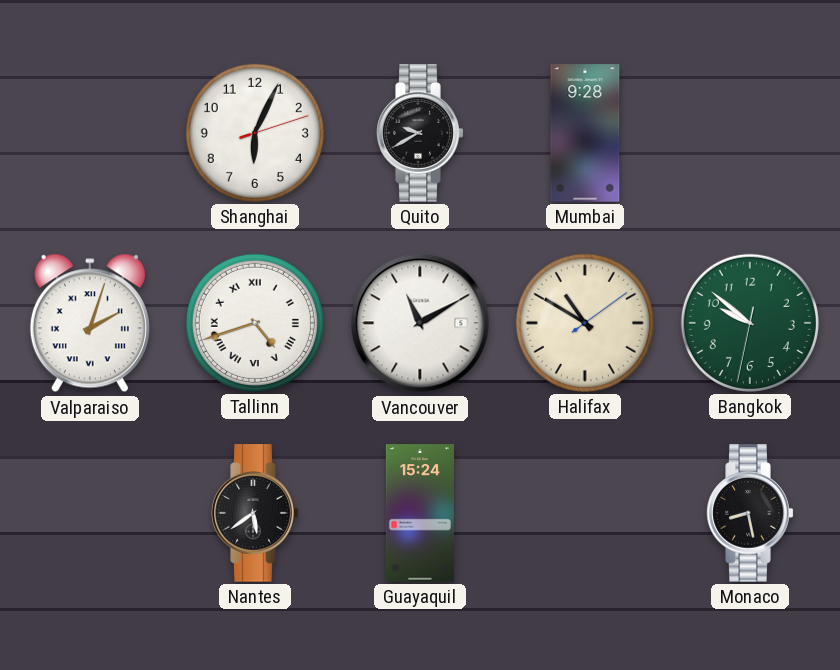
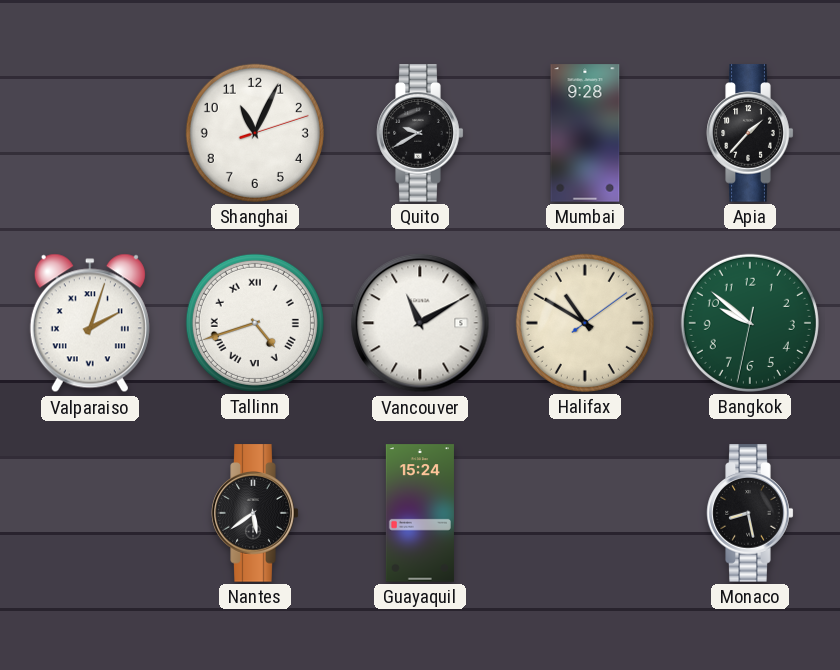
Shanghai: 6:04 -> 11:04 (255, 133)
Apia: none -> 1:37 (750, 133)
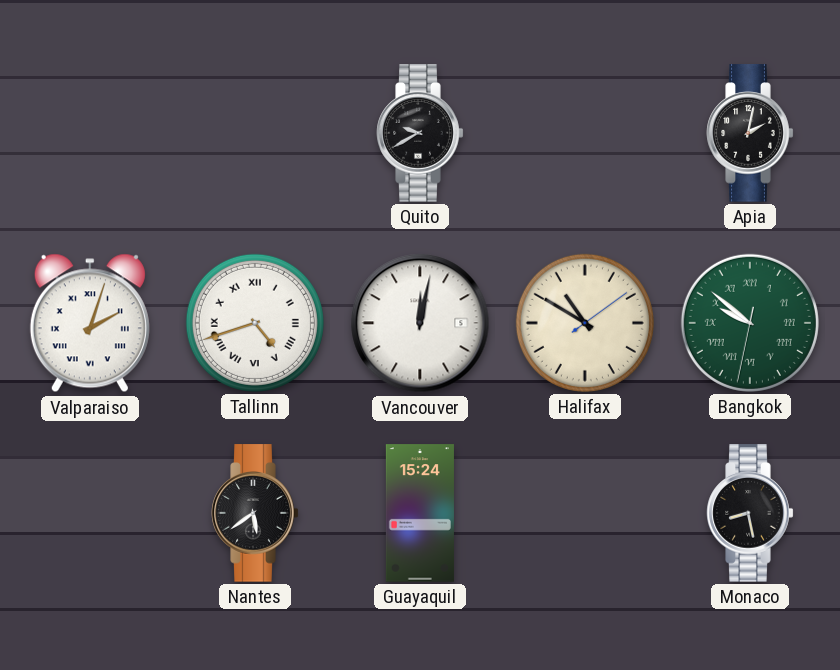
Shanghai: 11:04 -> none (255, 133)
Mumbai: 9:28 -> none (585, 133)
Apia: 1:37 -> 2:02 (750, 133)
Vancouver: 11:10 -> 12:02 (420, 323)
Bangkok numerals: Arabic -> Roman (750, 323)
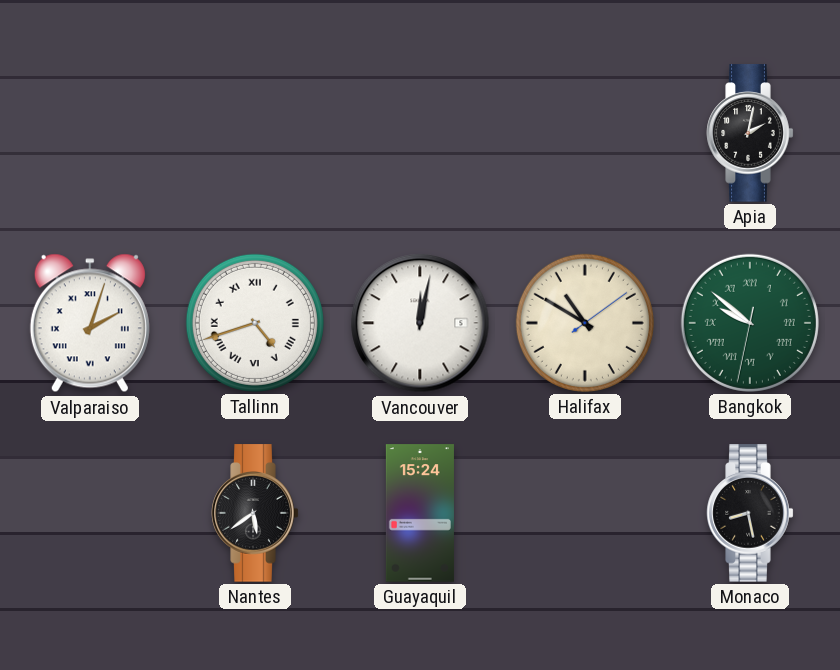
Quito: 9:40 -> none (420, 133)
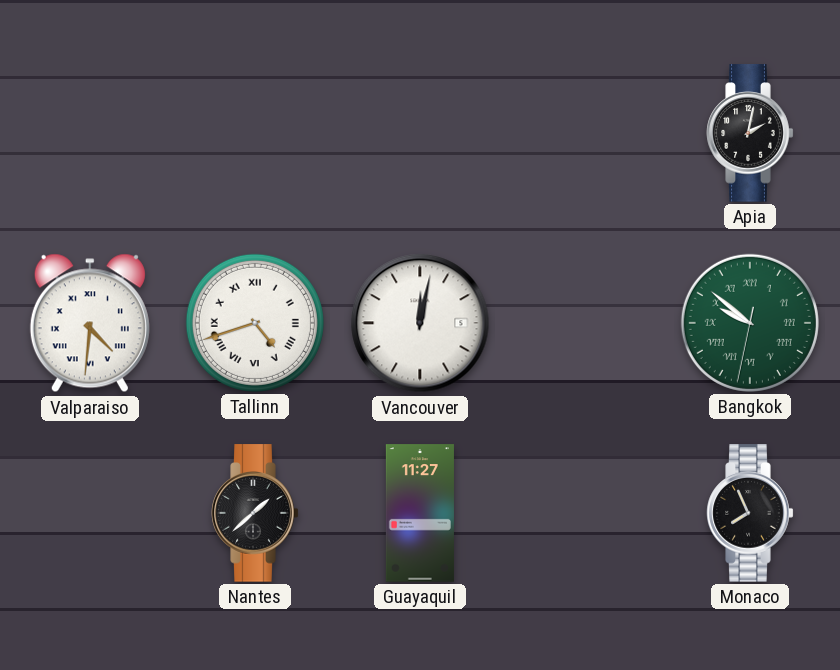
Valparaiso: 2:03 -> 4:31 (90, 323)
Halifax: 10:50 -> none (585, 323)
Nantes: 5:39 -> 1:38 (255, 513)
Guayaquil: 15:24 -> 11:27 (420, 513)
Monaco: 8:28 -> 7:56 (750, 513)
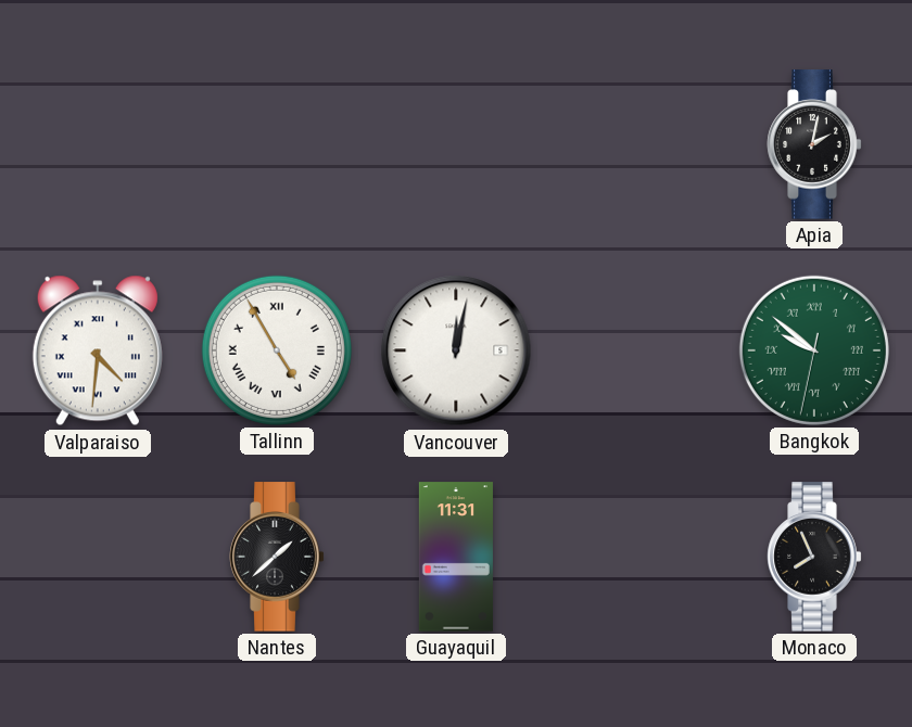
Tallinn: 4:42 -> 4:55 (277, 350)
Guayaquil: 11:27 -> 11:31 (456, 557)
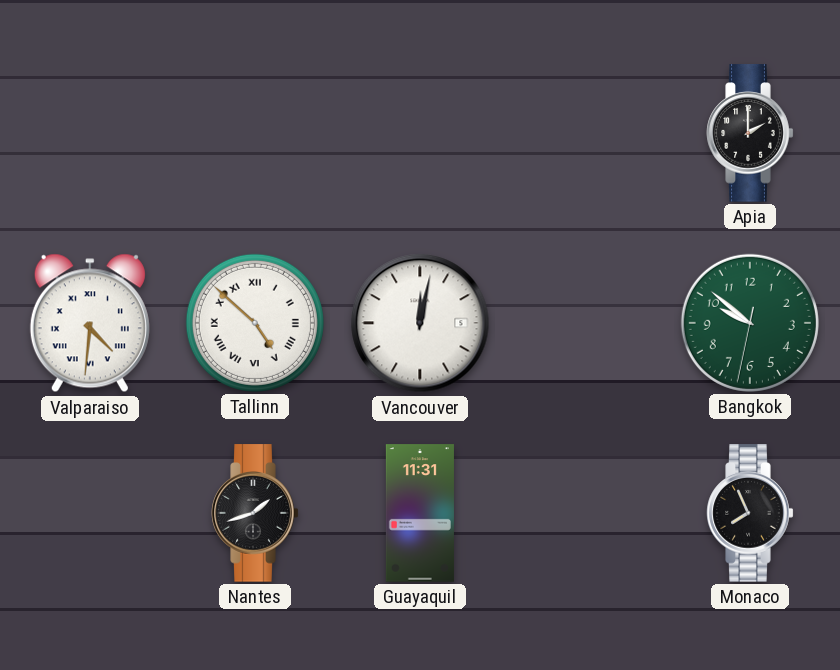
Apia: 2:02 -> 2:00 (750, 133)
Tallinn: 4:55 -> 4:52 (255, 323)
Bangkok numerals: Roman -> Arabic (750, 323)
Nantes: 1:38 -> 1:42 (255, 513)
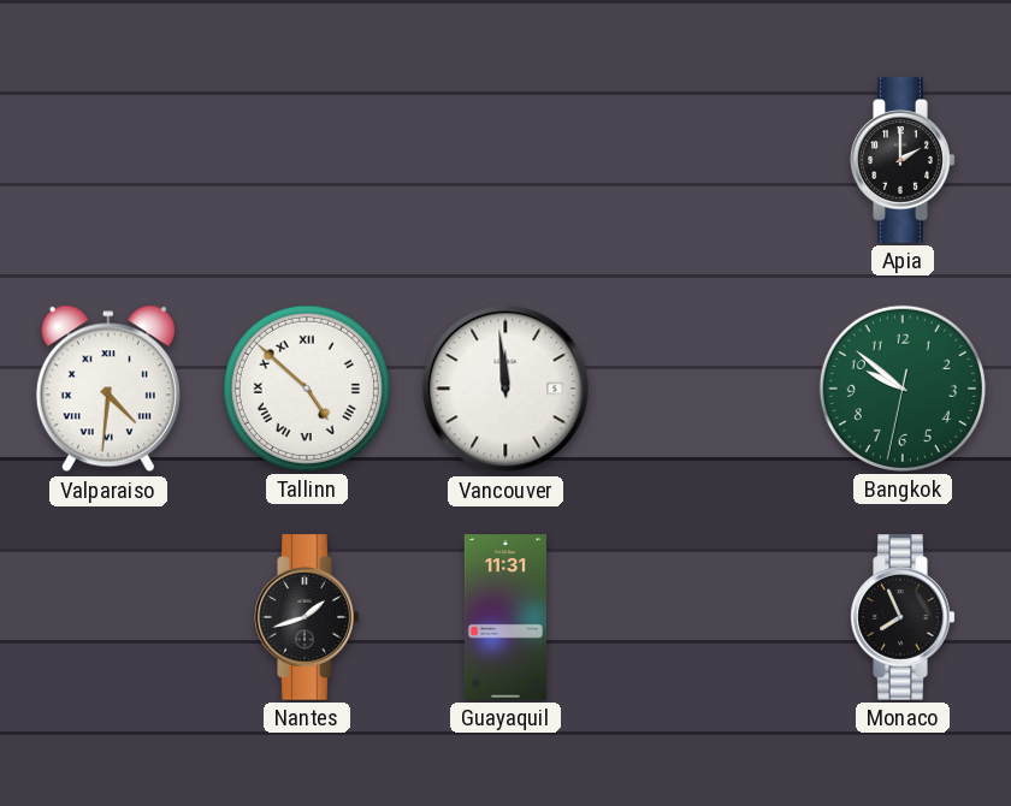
Vancouver: 12:02 -> 11:59 (505, 389)
